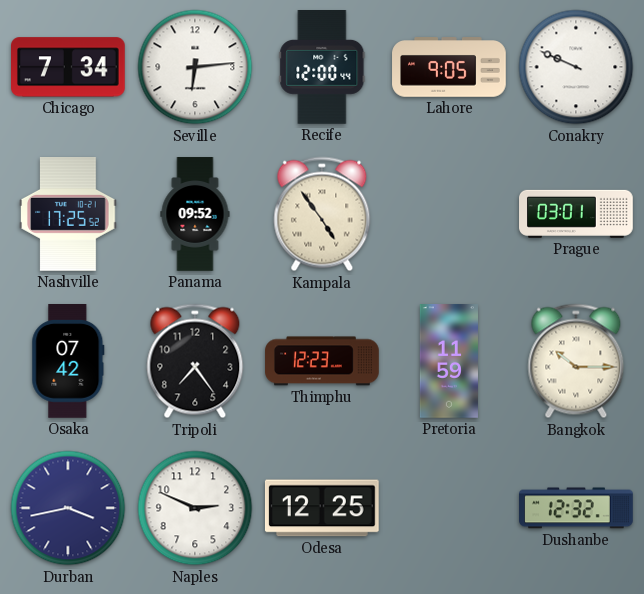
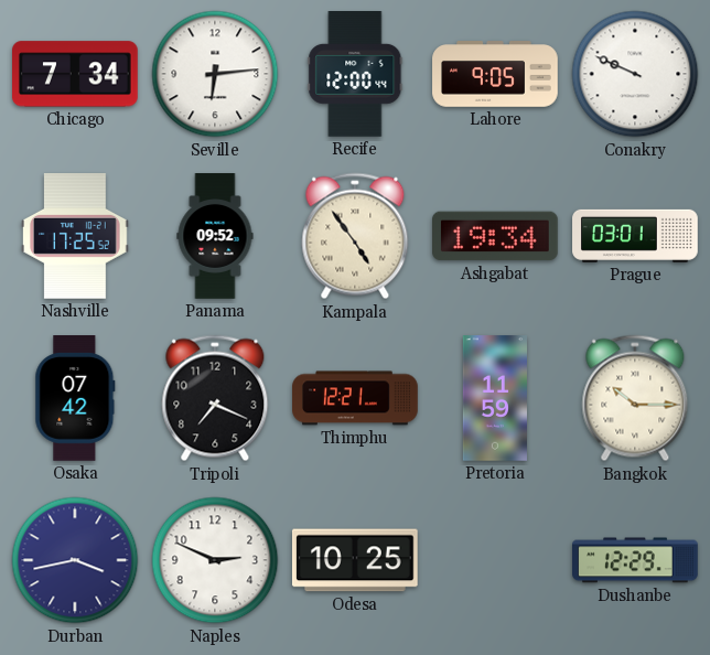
Ashgabat: none -> 19:34 (496, 236)
Tripoli: 7:24 -> 7:19 (215, 398)
Thimphu: 12:23 -> 12:21 (355, 398)
Odesa: 12:25 -> 10:25 (355, 560)
Dushanbe: 12:32 -> 12:29 (636, 560)
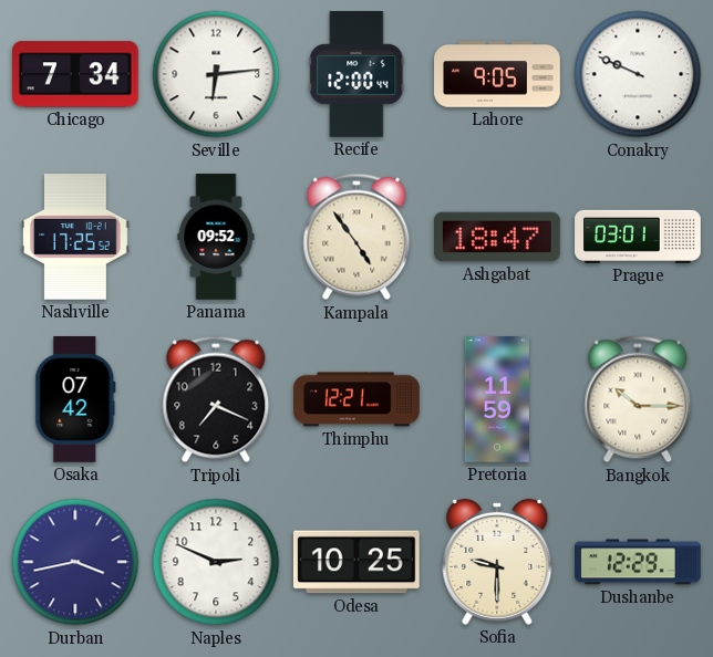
Ashgabat: 19:34 -> 18:47 (498, 237)
Sofia: none -> 9:30 (497, 562)
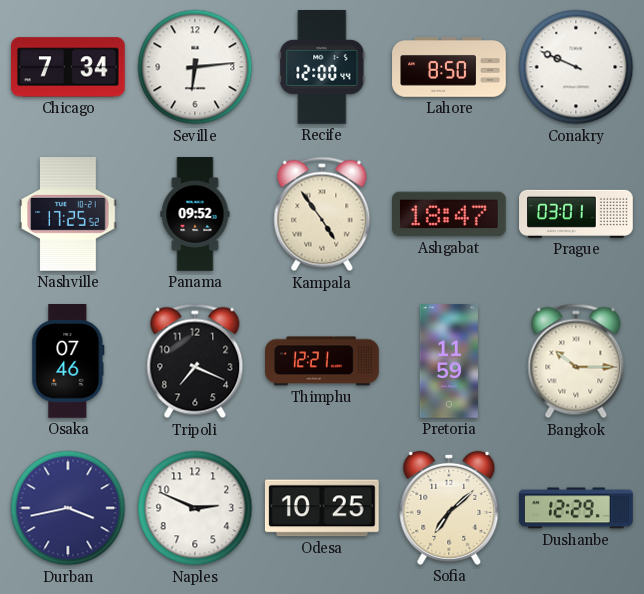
Lahore: 9:05 -> 8:50 (449, 67)
Osaka: 07:42 -> 07:46 (68, 362)
Sofia: 9:30 -> 7:08 (449, 508)
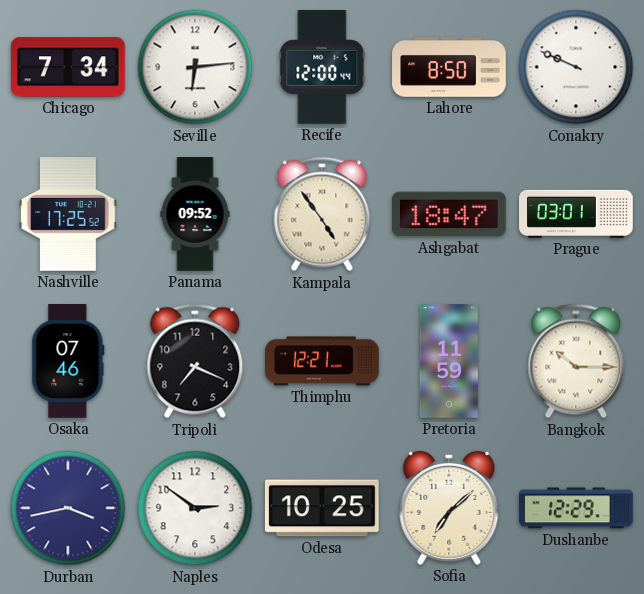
Naples: 2:49 -> 2:51 (195, 508)
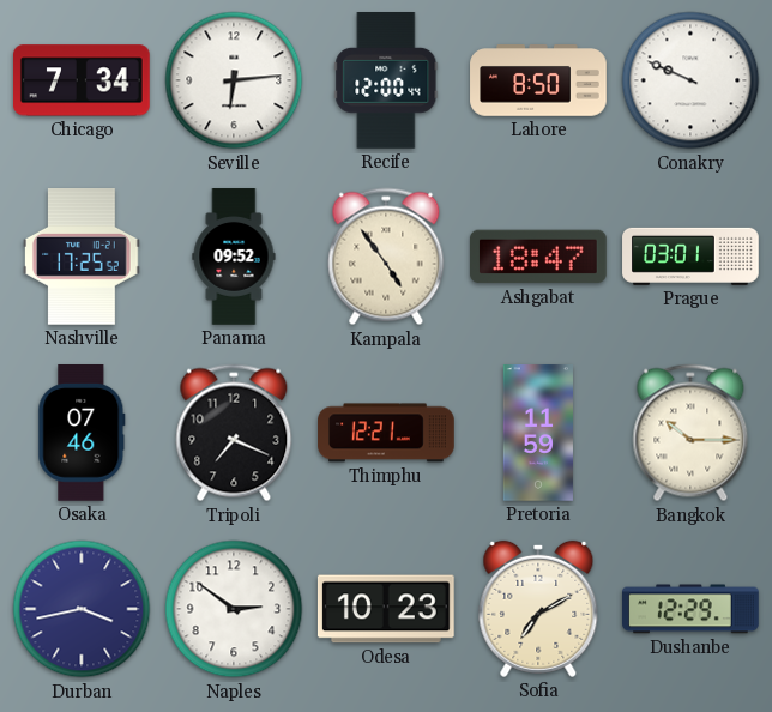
Odesa: 10:25 -> 10:23 (386, 609)
Sofia: 7:08 -> 7:10 (538, 609)
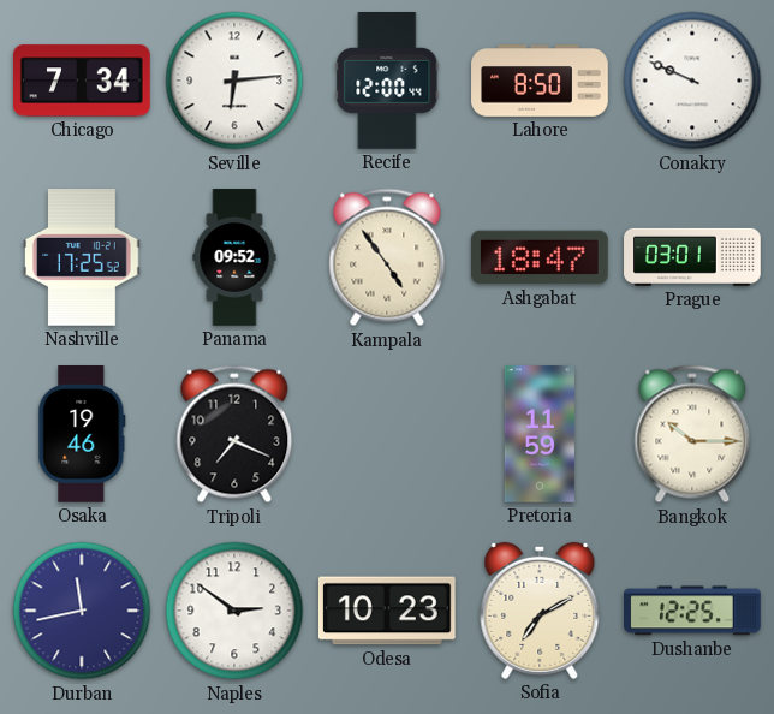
Osaka: 07:46 -> 19:46 (82, 435)
Thimphu: 12:21 -> none (386, 433)
Durban: 3:43 -> 11:43 (82, 611)
Dushanbe: 12:29 -> 12:25 (693, 611)
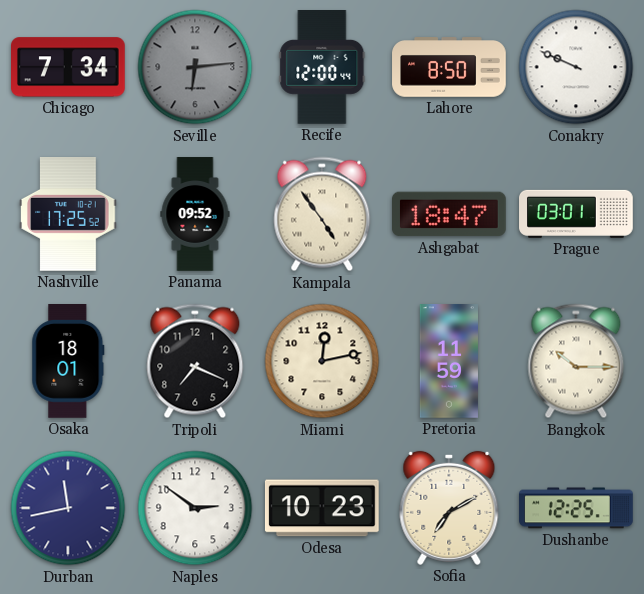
Seville dial: white -> grey (195, 67)
Osaka: 19:46 -> 18:01 (68, 362)
Miami: none -> 12:13 (322, 361)
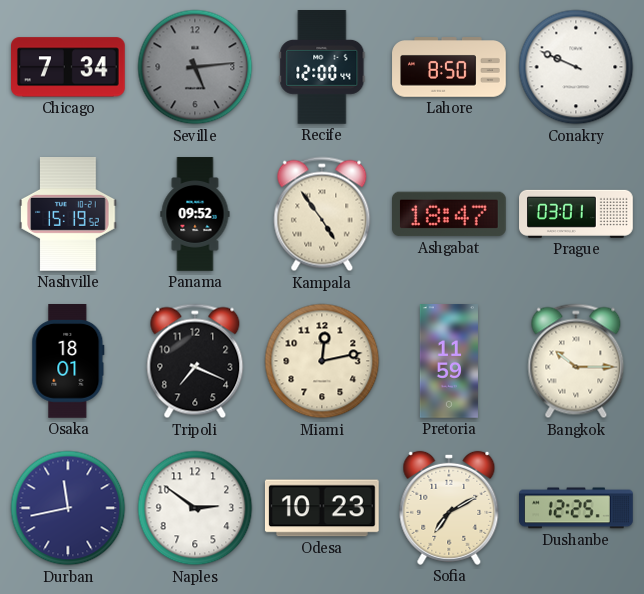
Seville: 6:14 -> 5:14 (195, 67)
Nashville: 17:25 -> 15:19 (68, 215)
